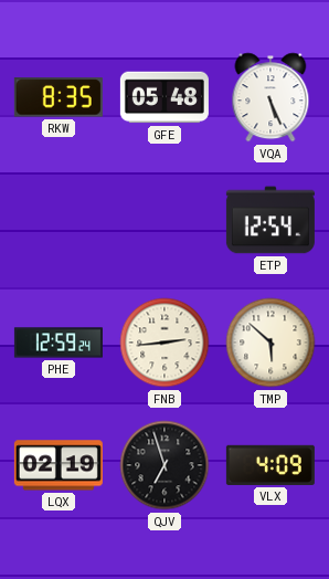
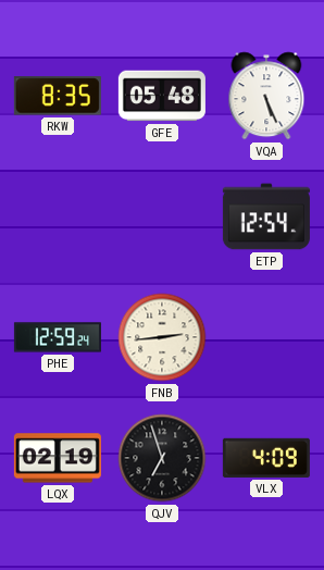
TMP: 5:52 -> none (270, 343)
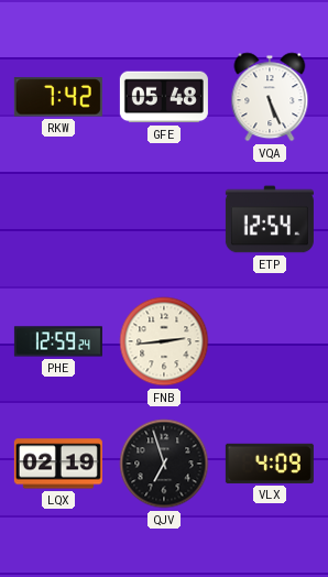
RKW: 8:35 -> 7:42 (58, 97)
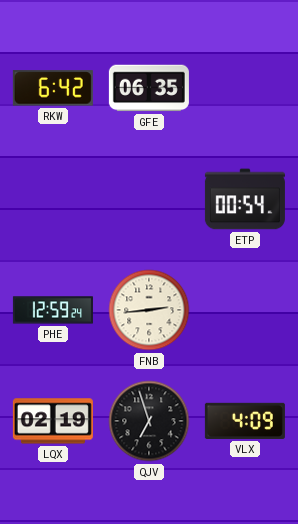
RKW: 7:42 -> 6:42 (53, 88)
GFE: 05:48 -> 06:35 (149, 88)
VQA: 5:26 -> none (270, 97)
ETP: 12:54 -> 00:54 (245, 199)
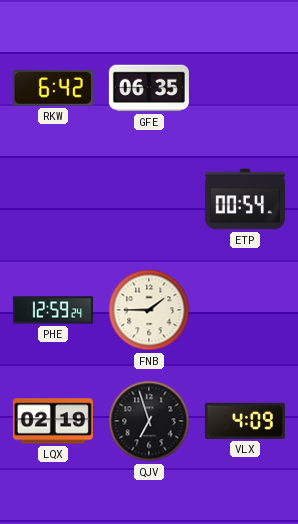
FNB: 2:44 -> 1:45 (149, 310)
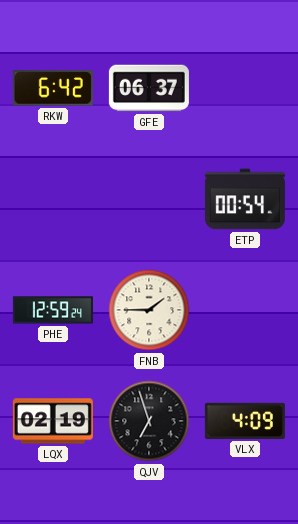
GFE: 06:35 -> 06:37 (149, 88)
